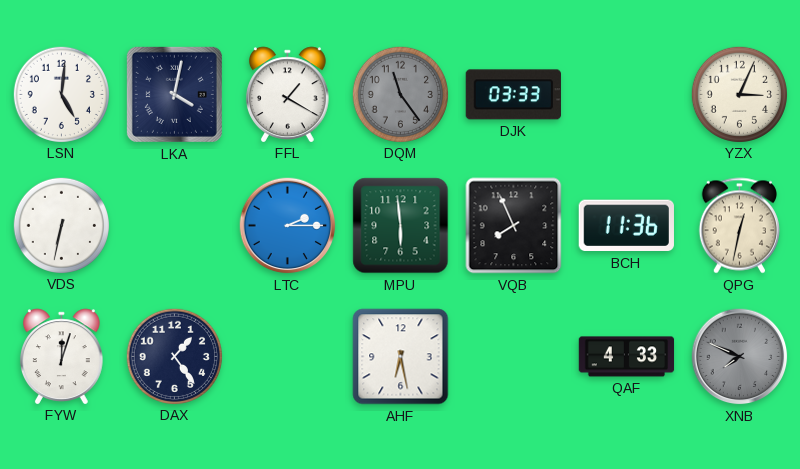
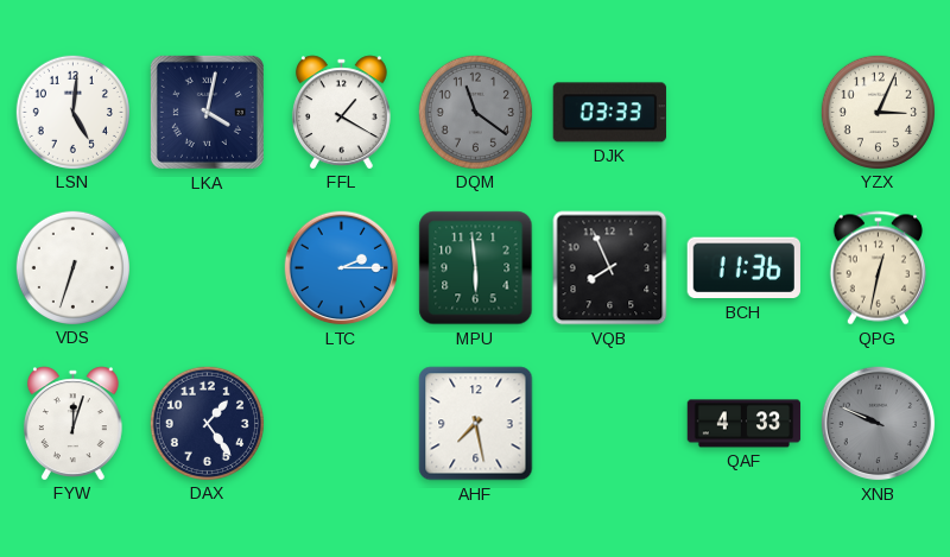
DQM: 11:24 -> 11:21 (475, 112)
VDS: 6:32 -> 6:33 (72, 267)
AHF: 6:28 -> 7:28 (476, 424)
XNB: 7:49 -> 9:49 (879, 424)
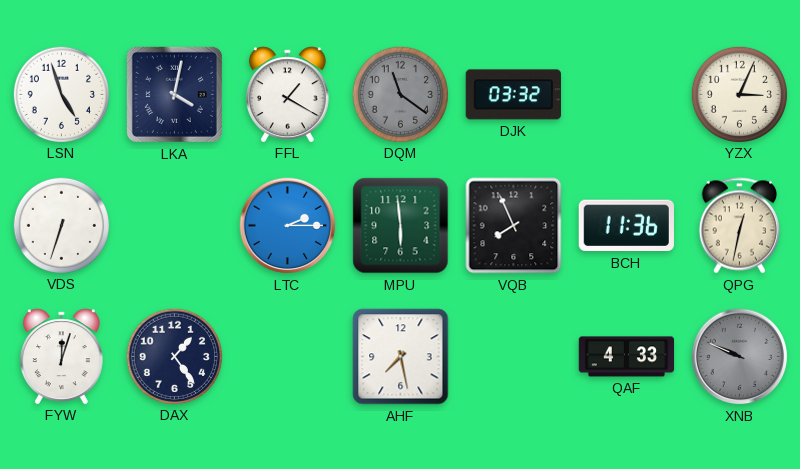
LSN: 5:01 -> 4:57 (61, 94)
DJK: 03:33 -> 03:32 (513, 95)
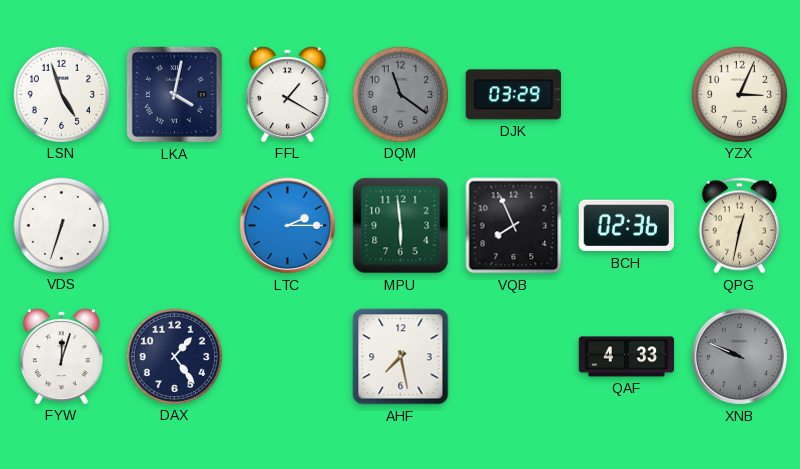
DJK: 03:32 -> 03:29 (513, 95)
BCH: 11:36 -> 02:36 (626, 226)
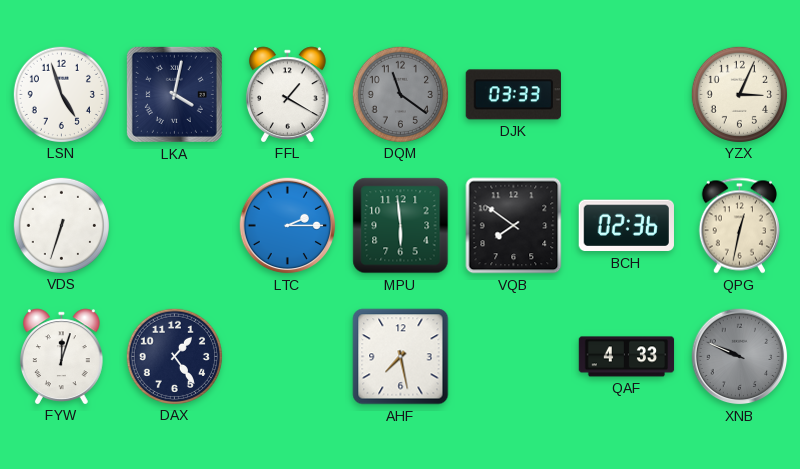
DJK: 03:29 -> 03:33 (513, 95)
VQB: 7:56 -> 7:51 (514, 226)
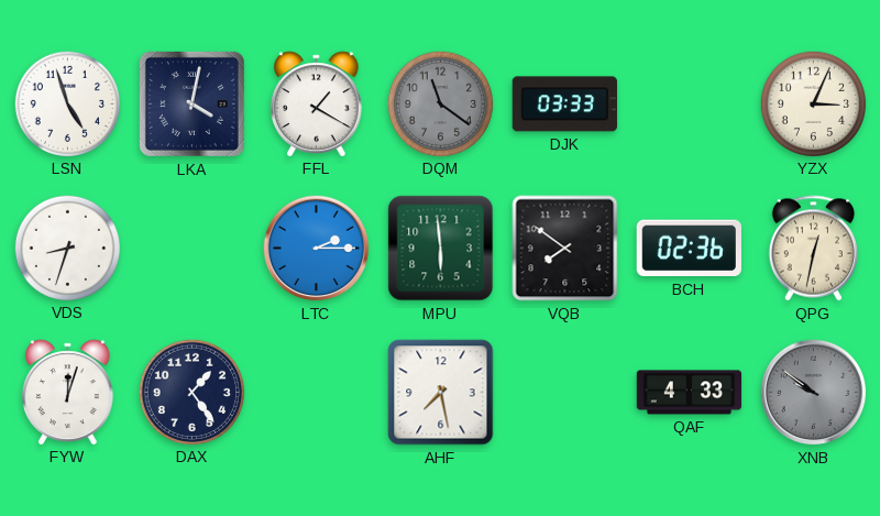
VDS: 6:33 -> 8:33 (67, 248)
XNB: 9:49 -> 9:51 (814, 393)
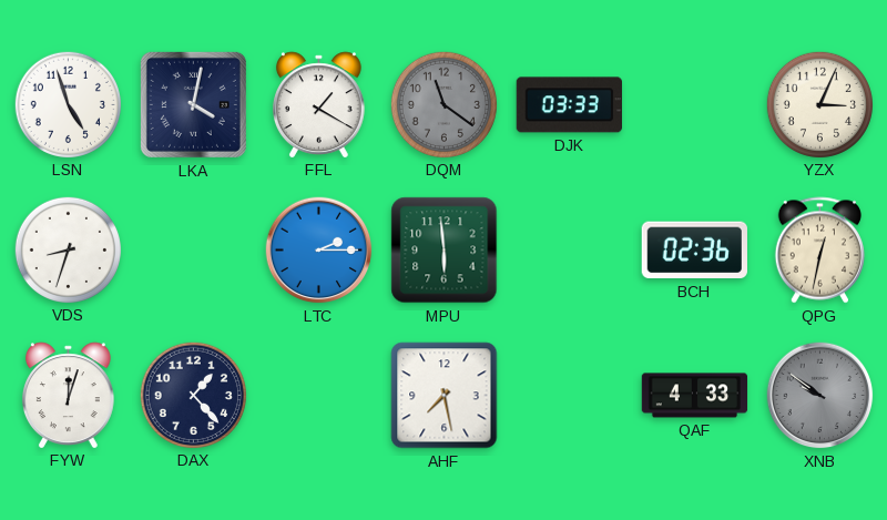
VQB: 7:51 -> none (565, 249)
DAX: 1:24 -> 1:23 (193, 395)
